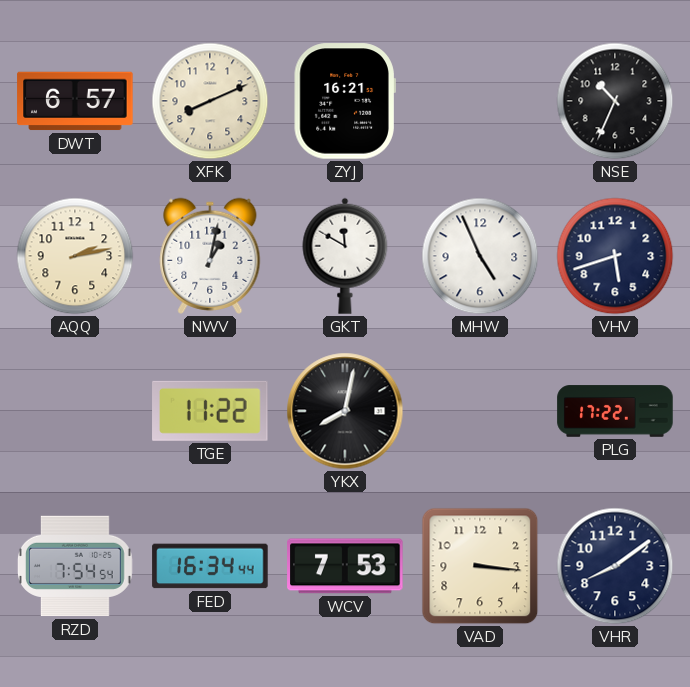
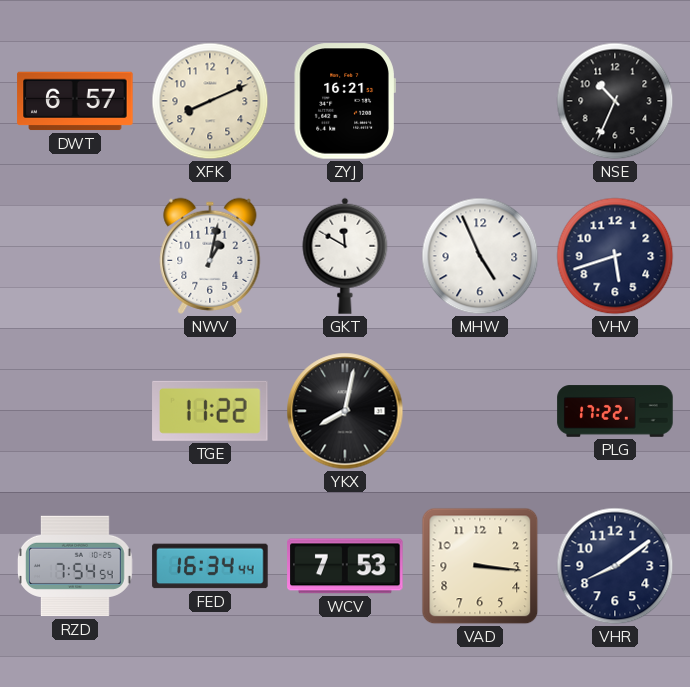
AQQ: 2:13 -> none (75, 256)
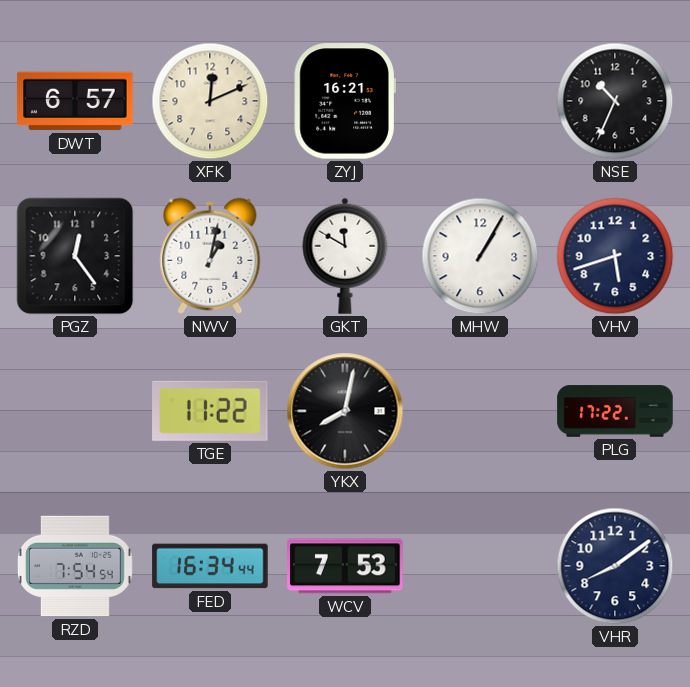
XFK: 8:11 -> 12:11 (210, 101)
PGZ: none -> 12:24 (75, 256)
MHW: 4:56 -> 1:05 (480, 256)
VAD: 3:16 -> none (480, 566)
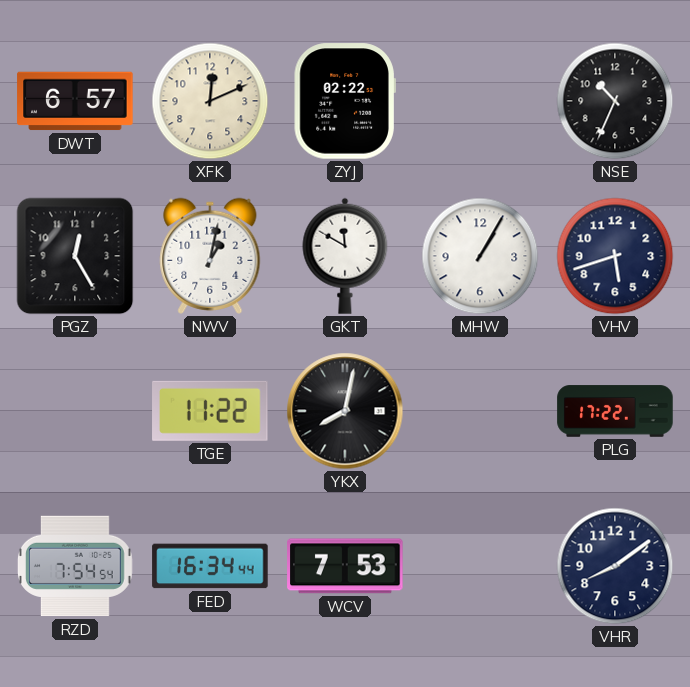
ZYJ: 16:21 -> 02:22 (345, 101)
PGZ: 12:24 -> 12:25 (75, 256)
